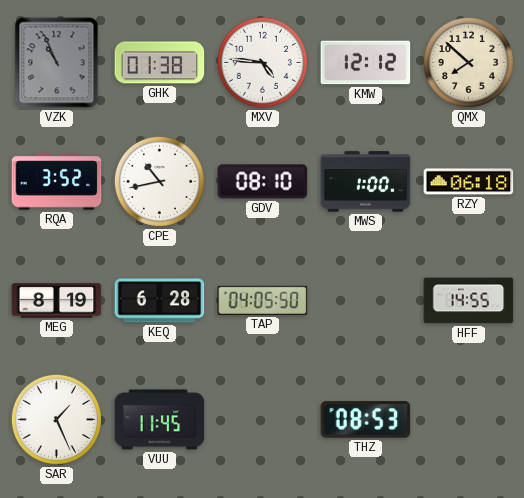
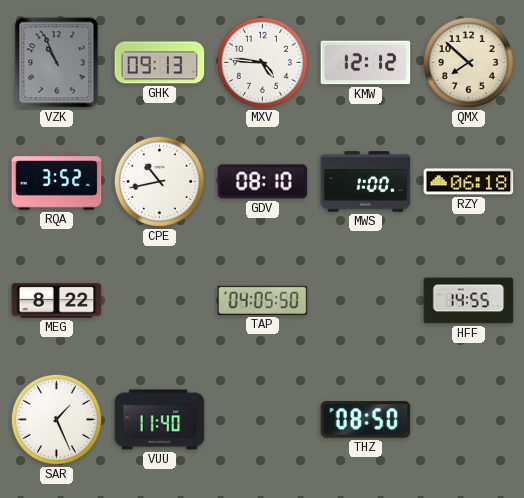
GHK: 01:38 -> 09:13 (160, 63)
MEG: 8:19 -> 8:22 (57, 301)
KEQ: 6:28 -> none (160, 301)
VUU: 11:45 -> 11:40 (160, 420)
THZ: 08:53 -> 08:50 (366, 420)
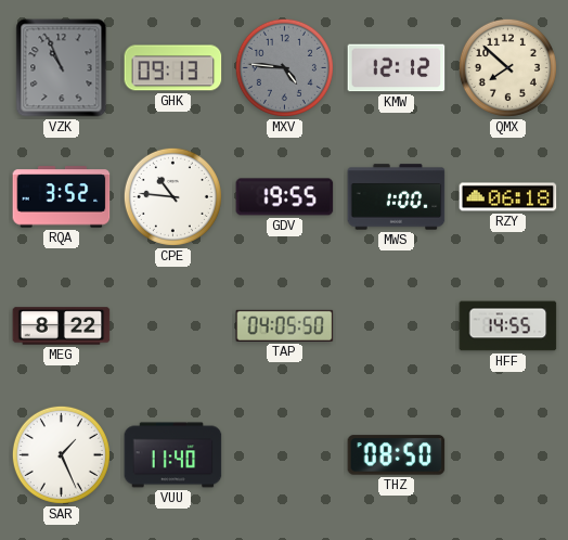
MXV dial: white -> grey (284, 67)
CPE: 10:43 -> 10:46 (172, 196)
GDV: 08:10 -> 19:55 (285, 197)
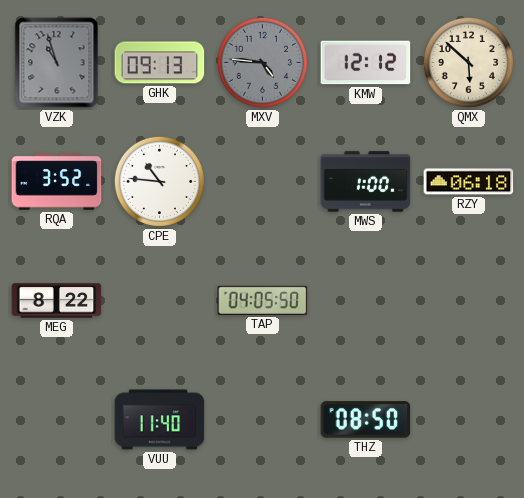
VZK: 10:56 -> 10:57 (57, 63)
QMX: 7:52 -> 5:52 (468, 62)
GDV: 19:55 -> none (285, 197)
HFF: 14:55 -> none (508, 326)
SAR: 1:26 -> none (61, 454)
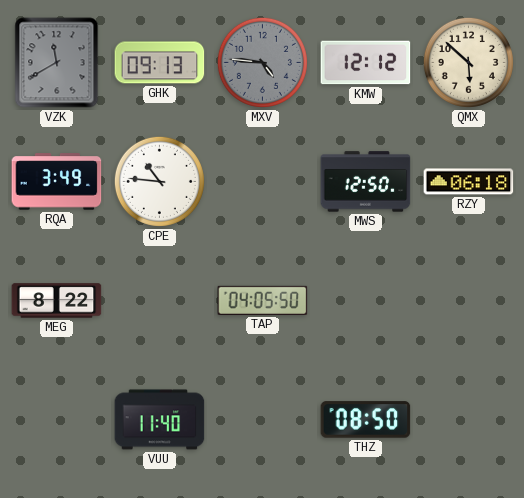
VZK: 10:57 -> 11:40 (57, 63)
RQA: 3:52 -> 3:49 (57, 182)
MWS: 1:00 -> 12:50 (366, 182)
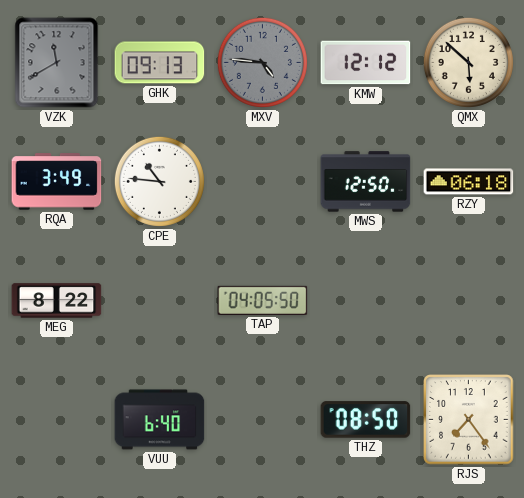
VUU: 11:40 -> 6:40 (160, 420)
RJS: none -> 7:24 (469, 420)
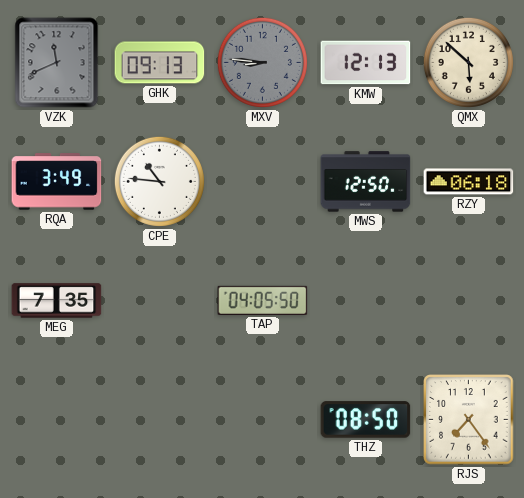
VZK: 11:40 -> 11:41 (57, 63)
MXV: 4:46 -> 8:46 (262, 62)
KMW: 12:12 -> 12:13 (366, 63)
MEG: 8:22 -> 7:35 (57, 301)
VUU: 6:40 -> none (160, 420)
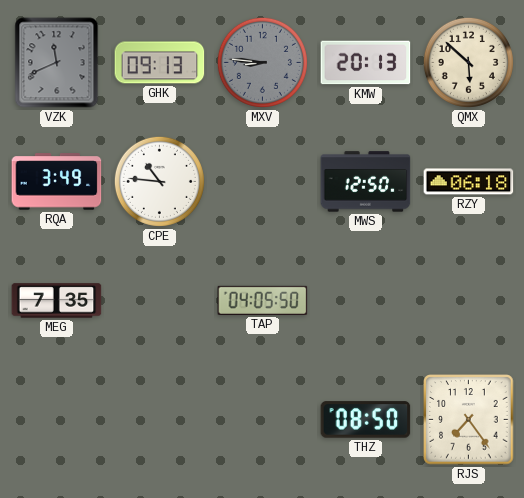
KMW: 12:13 -> 20:13 (366, 63)
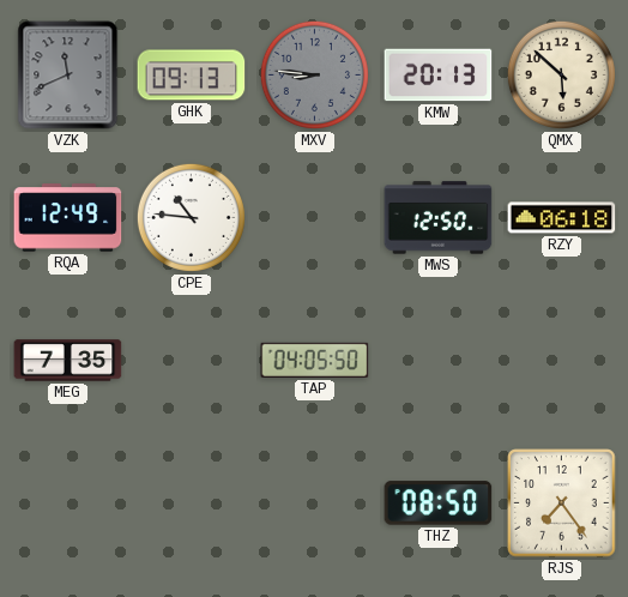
RQA: 3:49 -> 12:49 (68, 218)
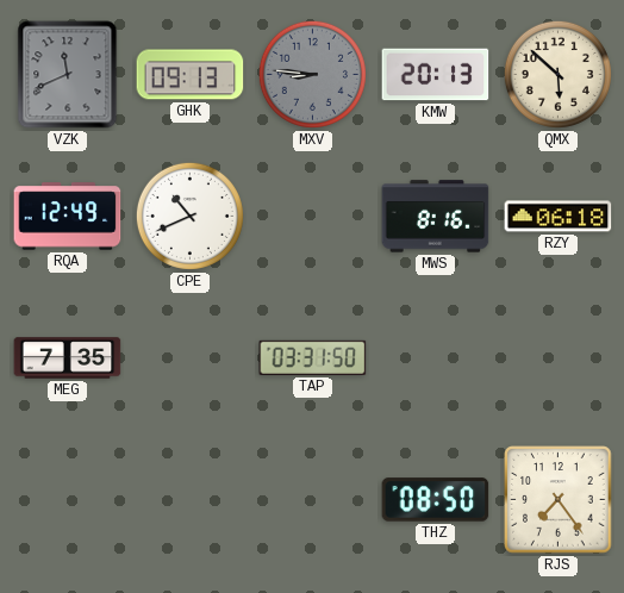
CPE: 10:46 -> 10:41 (189, 216)
MWS: 12:50 -> 8:16 (436, 217)
TAP: 04:05 -> 03:31 (313, 357)
